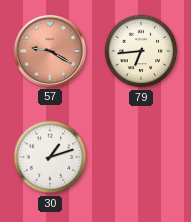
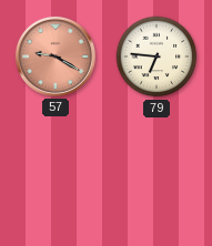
79: 6:44 -> 6:46 (157, 57)
30: 1:12 -> none (50, 157)
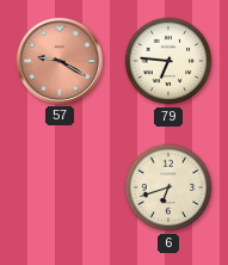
6: none -> 6:42 (168, 187)
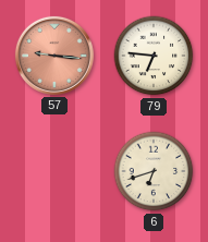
57: 9:20 -> 9:16 (54, 56)
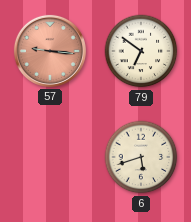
79: 6:46 -> 6:51 (141, 51)
6: 6:42 -> 5:42 (141, 157)
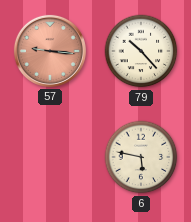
79: 6:51 -> 10:23 (141, 51)
6: 5:42 -> 5:47 (141, 157)
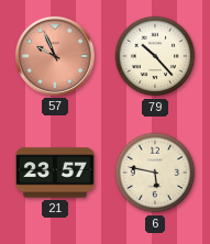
57: 9:16 -> 9:56 (55, 56)
21: none -> 23:57 (55, 173)
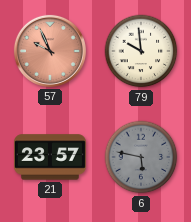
79: 10:23 -> 9:59 (141, 51)
6 dial: cream -> grey (141, 157)
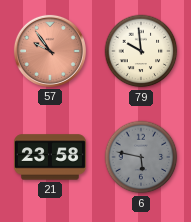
57: 9:56 -> 9:54 (50, 51)
21: 23:57 -> 23:58 (50, 157)
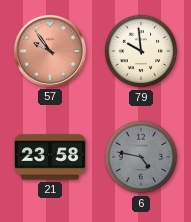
6: 5:47 -> 4:47 (141, 157)
